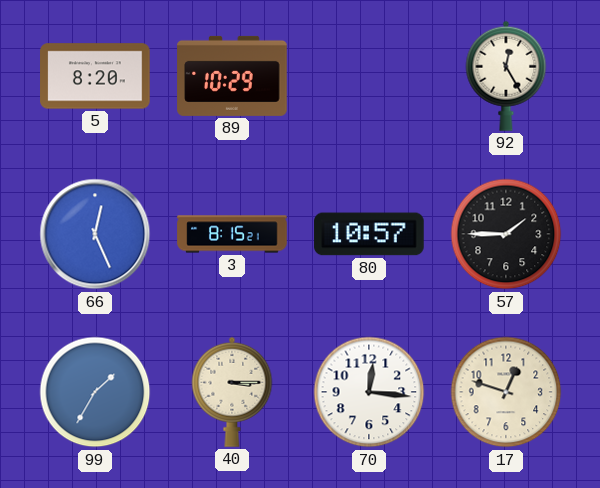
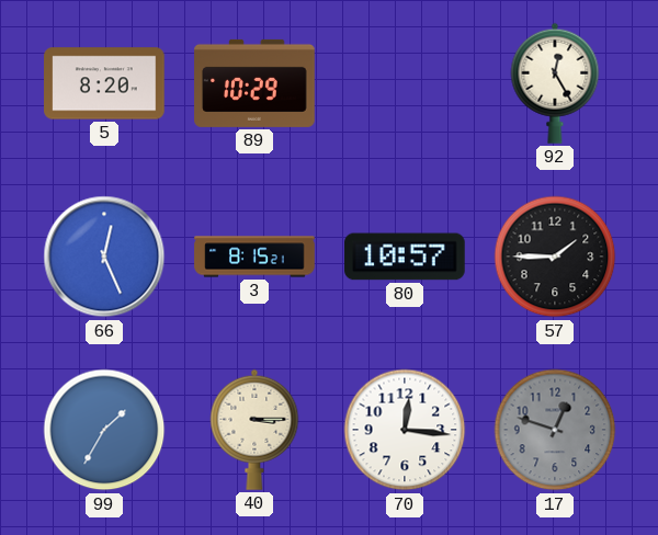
17 dial: cream -> grey (555, 430)
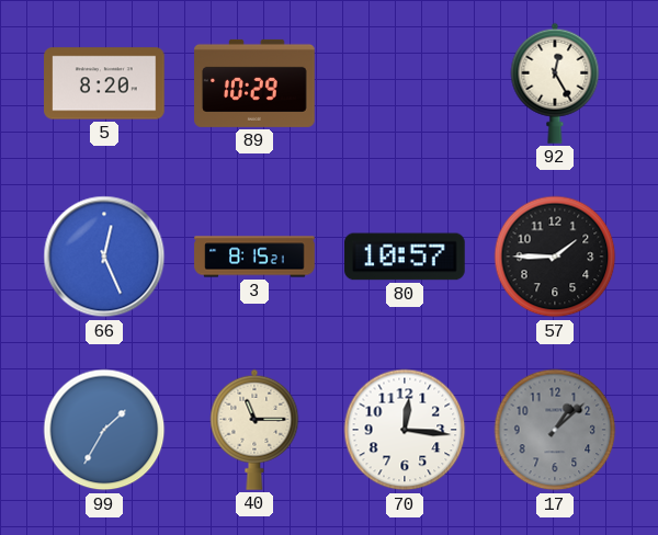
40: 3:15 -> 11:15 (254, 430)
17: 12:48 -> 1:08 (555, 430)
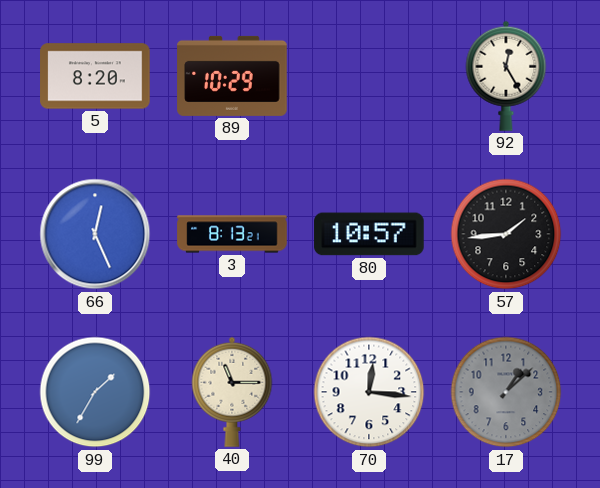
3: 8:15 -> 8:13 (232, 234)
57: 1:45 -> 1:44 (506, 234)
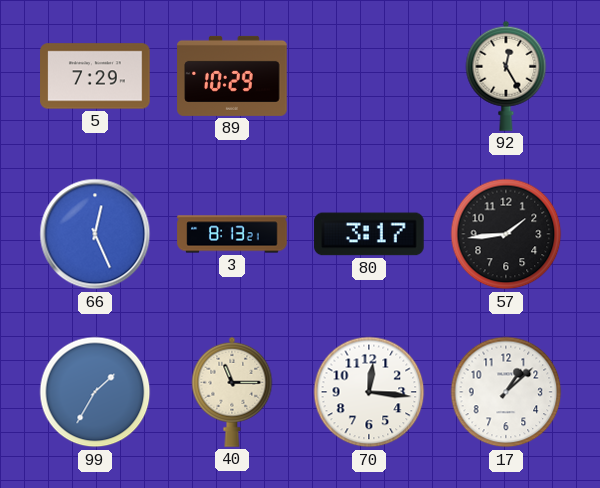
5: 8:20 -> 7:29 (95, 76)
80: 10:57 -> 3:17 (369, 234)
17 dial: grey -> white (506, 392)
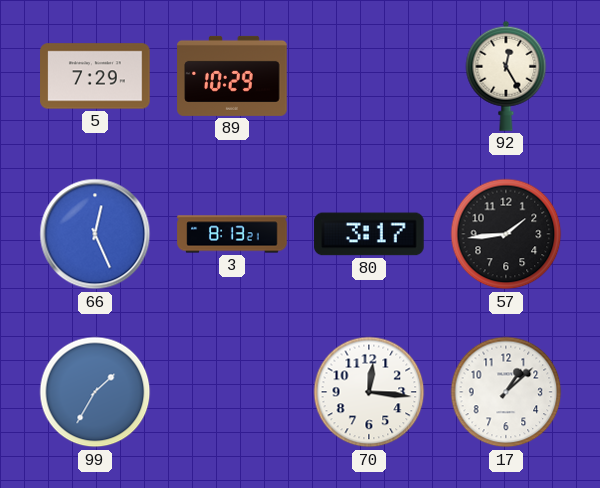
40: 11:15 -> none (232, 392)
